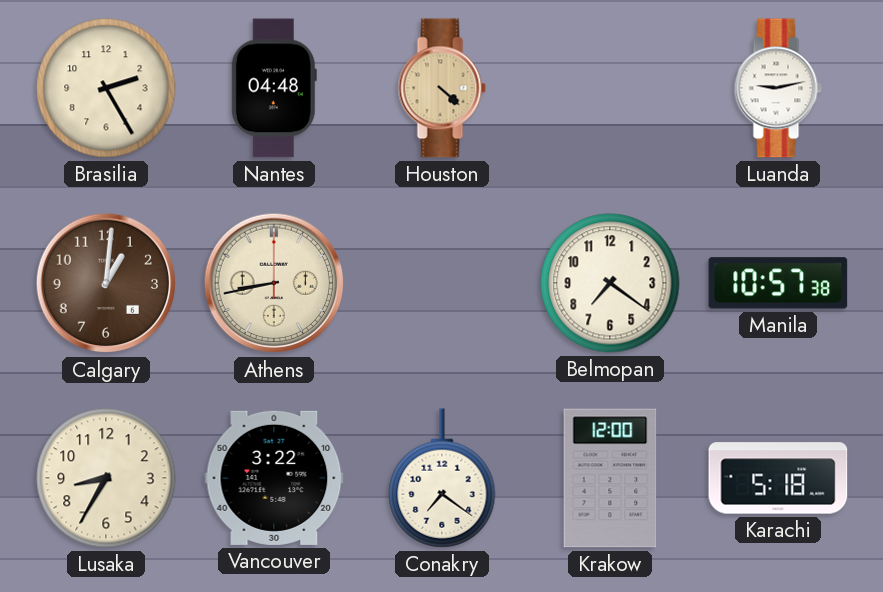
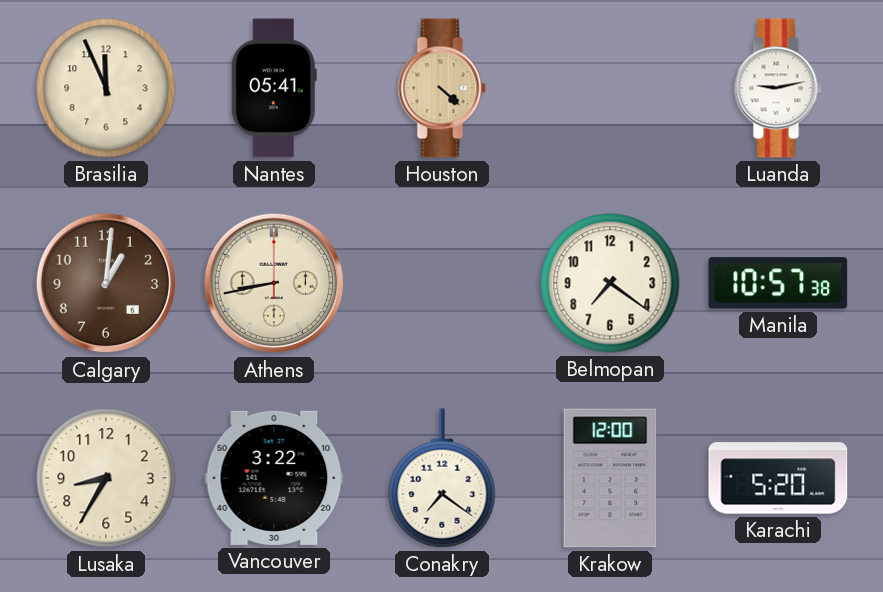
Brasilia: 2:25 -> 11:56 (106, 88)
Nantes: 04:48 -> 05:41 (274, 88)
Karachi: 5:18 -> 5:20 (778, 478)
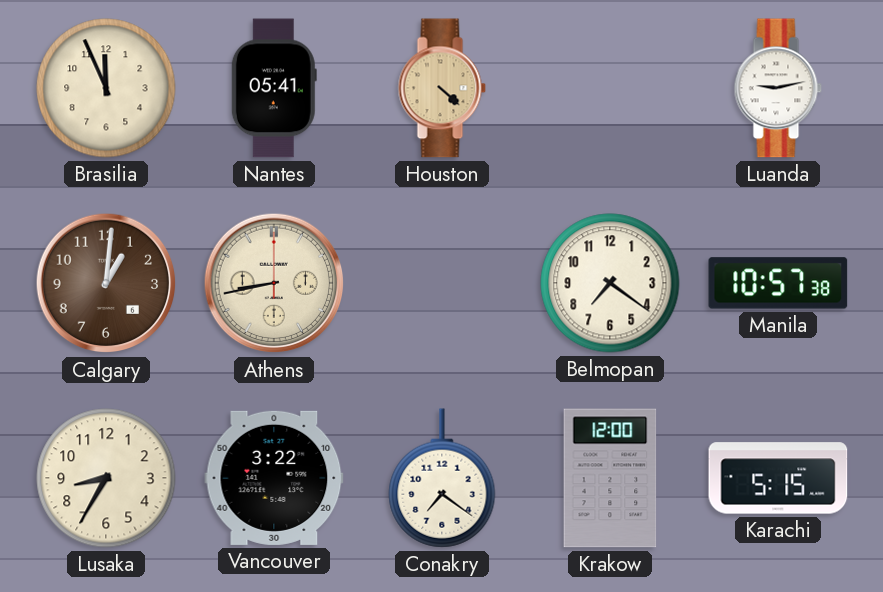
Karachi: 5:20 -> 5:15 (778, 478)
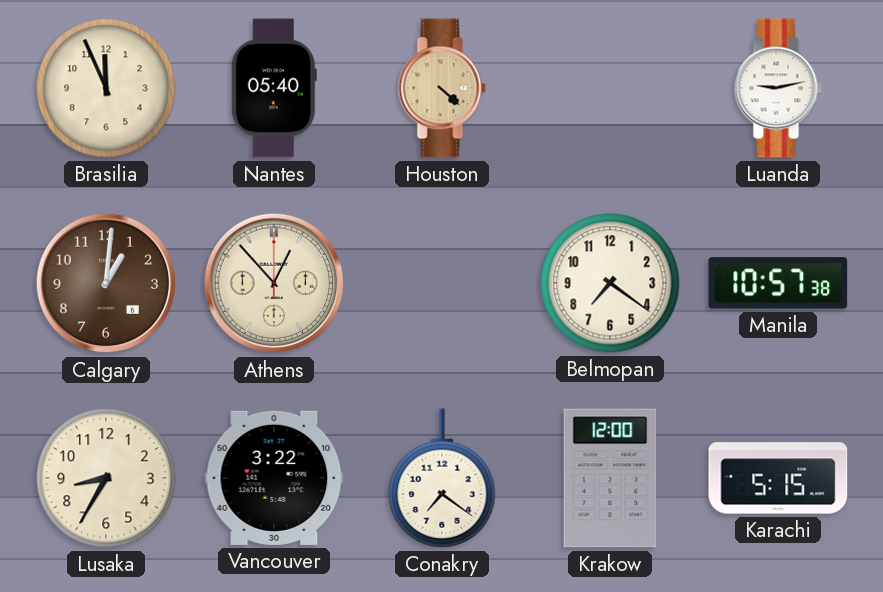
Nantes: 05:41 -> 05:40 (274, 88)
Athens: 8:43 -> 12:53 (274, 283)
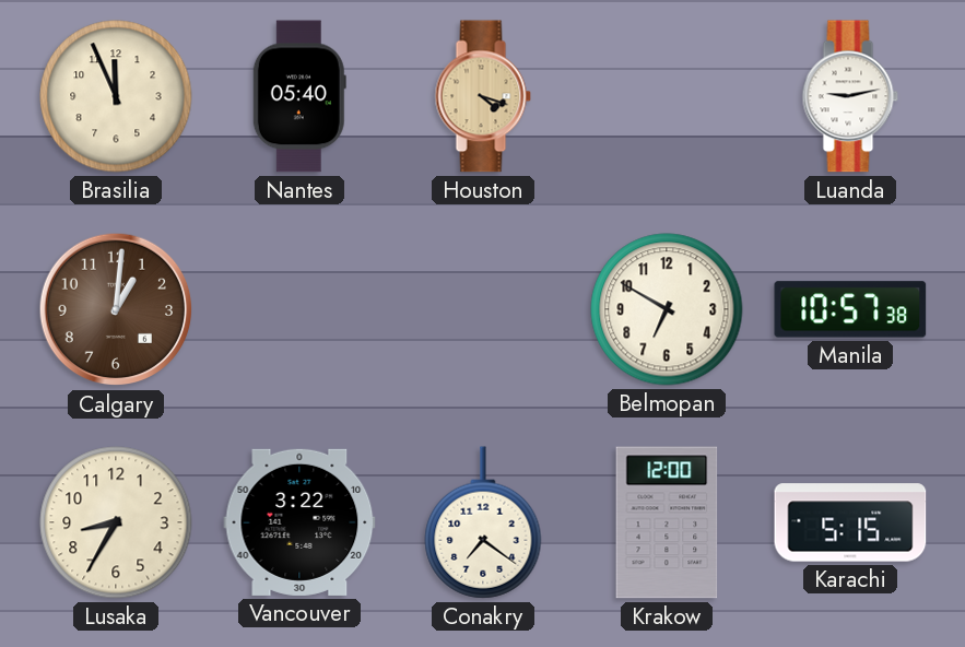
Houston: 4:22 -> 4:18 (483, 96)
Athens: 12:53 -> none (274, 283)
Belmopan: 7:21 -> 6:50 (667, 309)
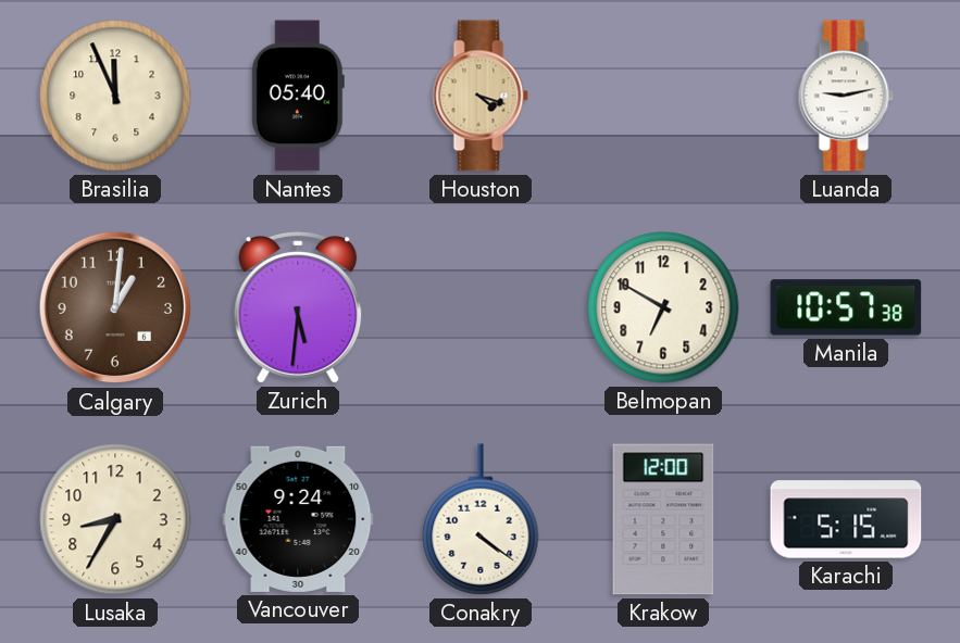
Zurich: none -> 5:31 (298, 307)
Vancouver: 3:22 -> 9:24 (298, 519)
Conakry: 7:21 -> 4:21 (481, 519)
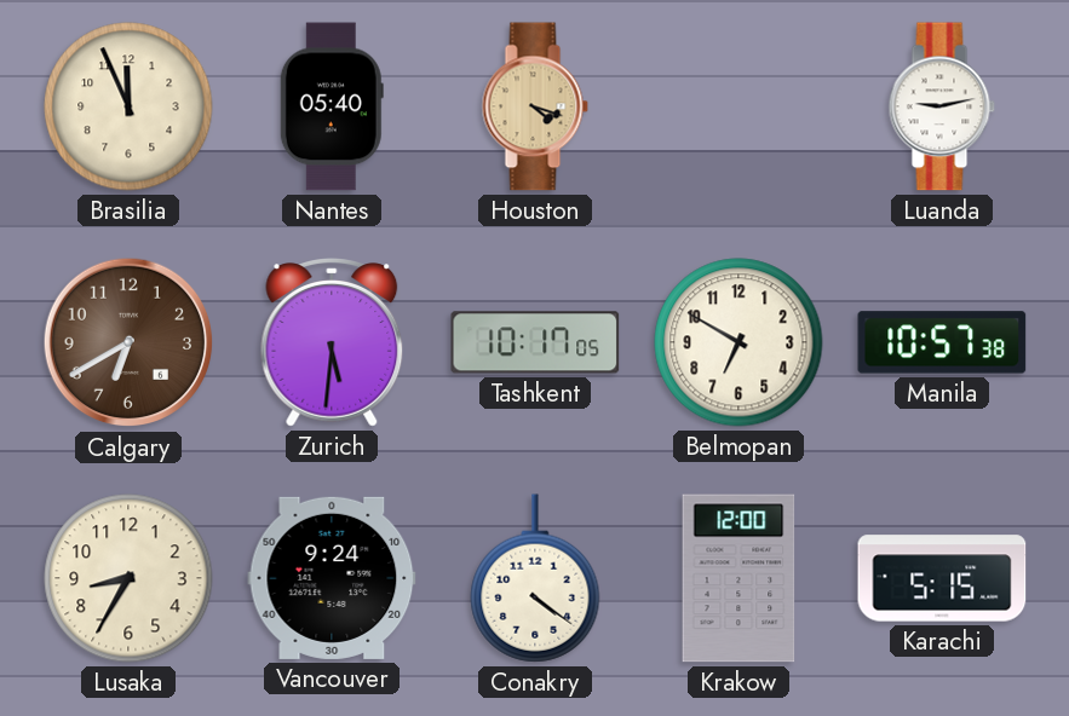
Calgary: 1:01 -> 6:40 (128, 342)
Tashkent: none -> 10:17 (535, 342)
